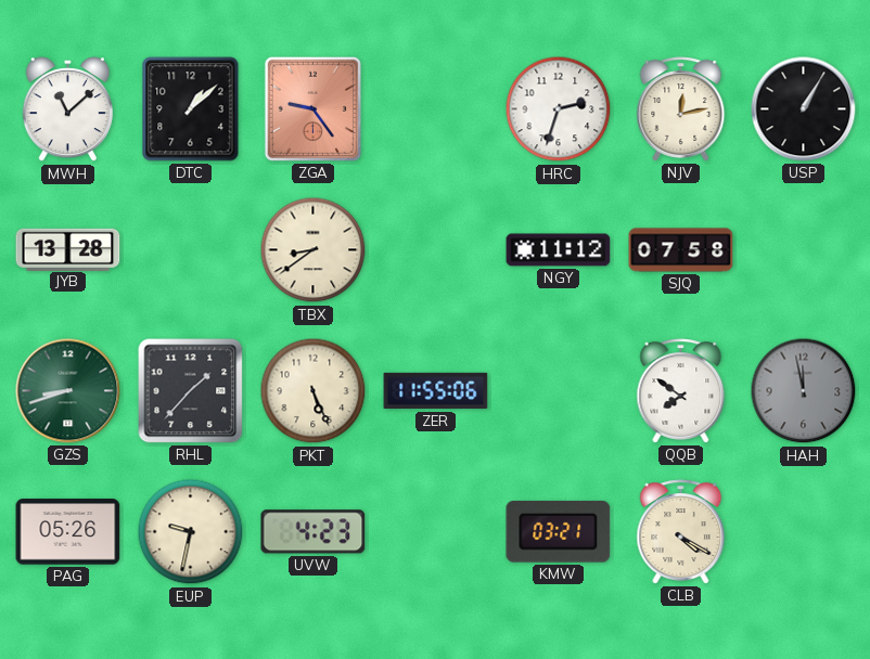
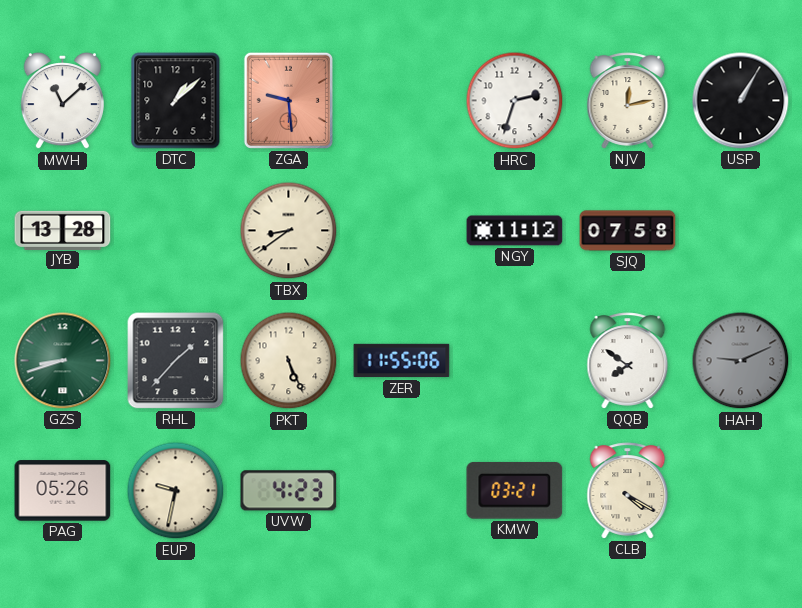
ZGA: 9:24 -> 9:29 (288, 100)
HAH: 11:58 -> 9:11 (741, 361)
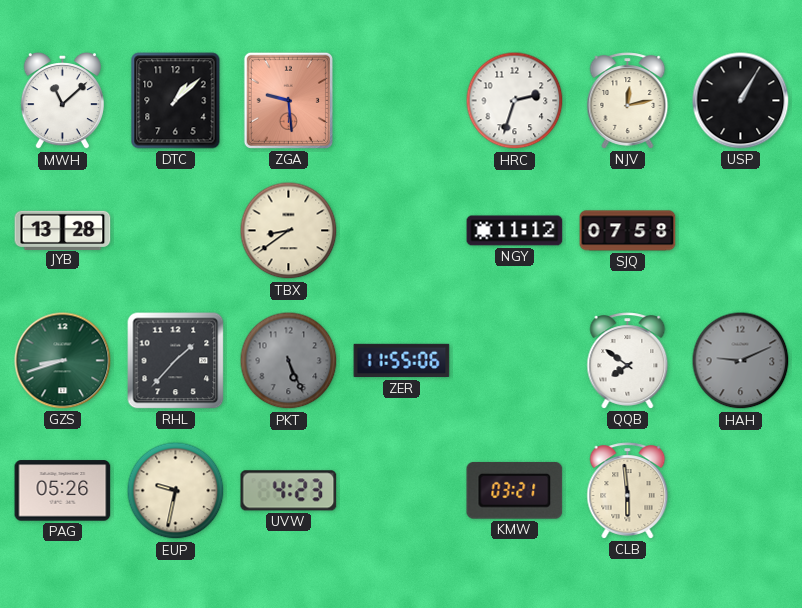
PKT dial: cream -> grey (289, 361)
CLB: 4:20 -> 5:59 (628, 491)
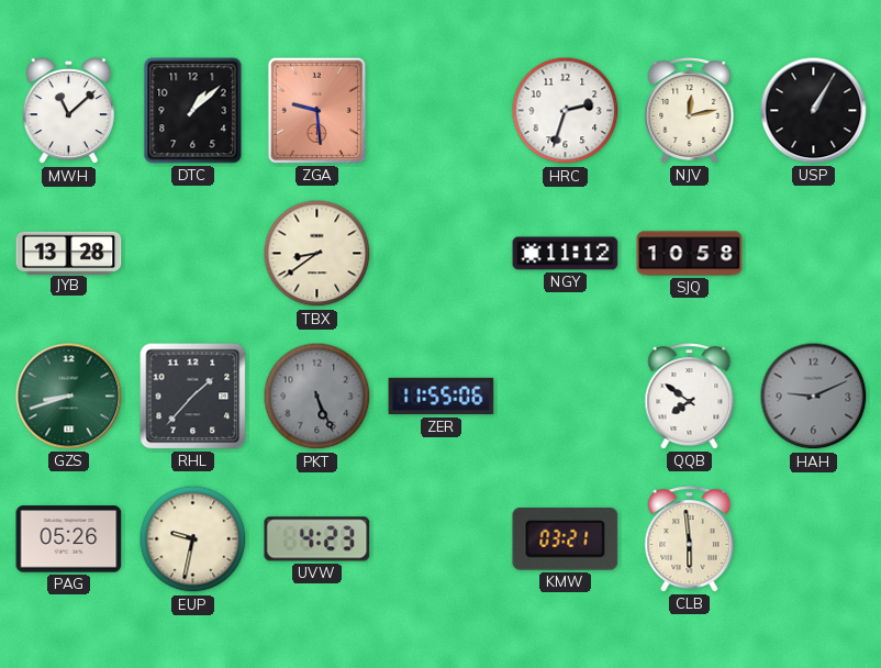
SJQ: 07:58 -> 10:58 (690, 254)
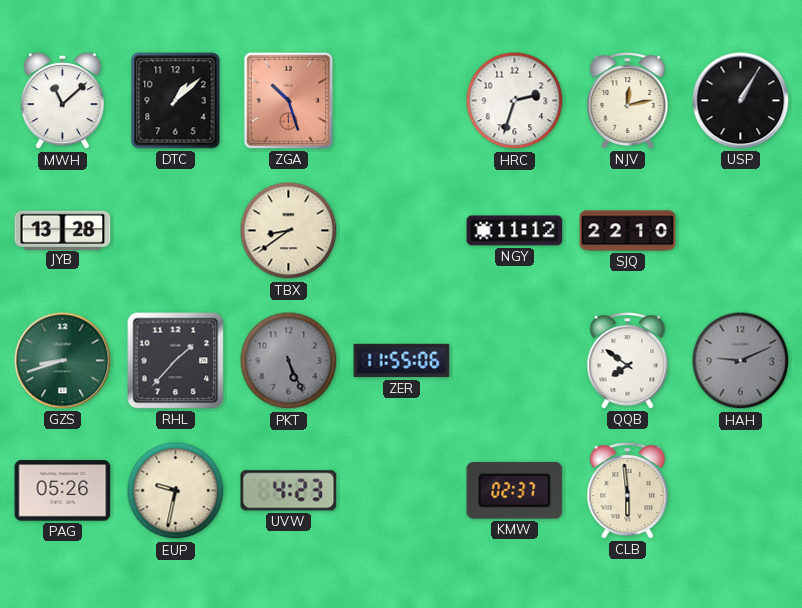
ZGA: 9:29 -> 10:27 (288, 100)
SJQ: 10:58 -> 22:10 (628, 231)
KMW: 03:21 -> 02:37 (515, 490)
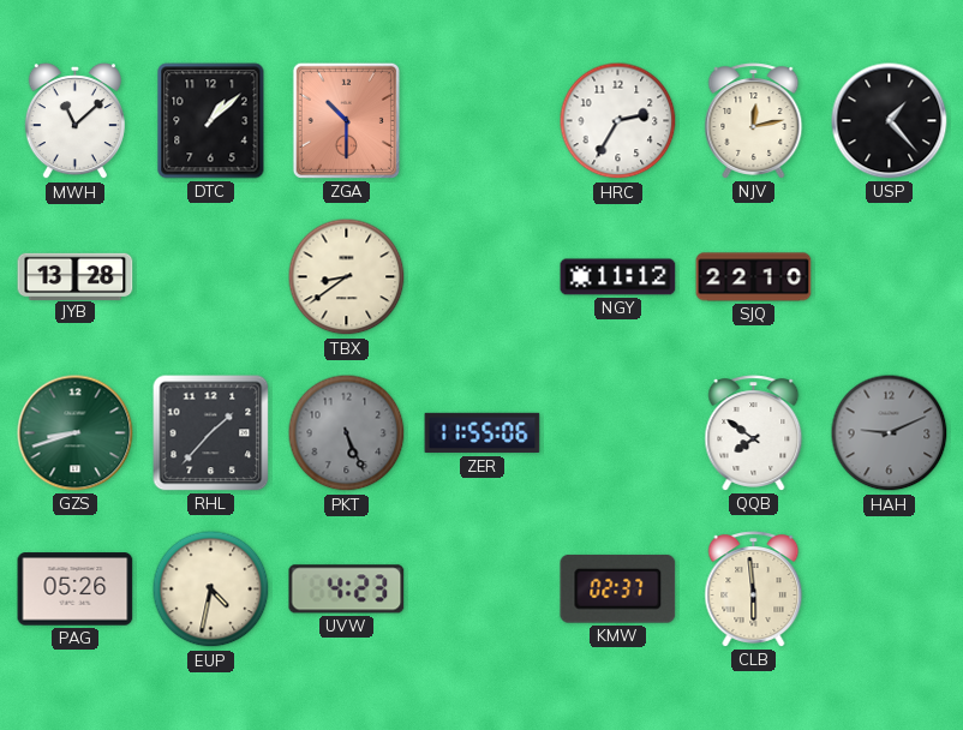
ZGA: 10:27 -> 10:30 (346, 120)
HRC: 2:33 -> 2:35 (618, 121)
USP: 1:05 -> 1:23 (890, 121)
EUP: 9:32 -> 4:32 (211, 590)
